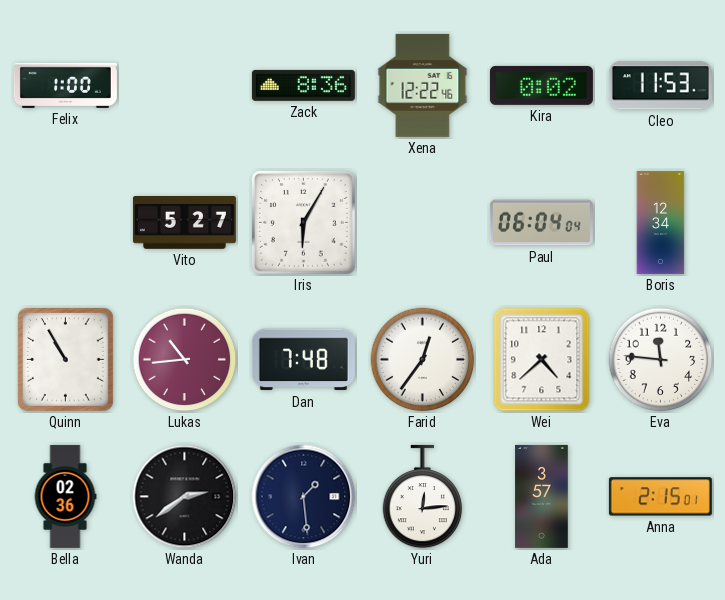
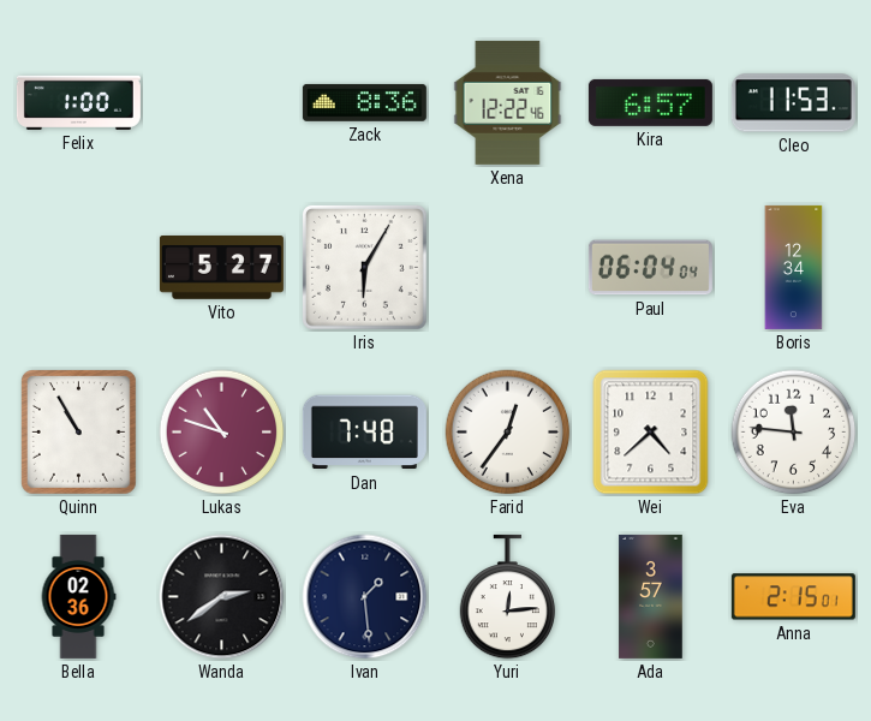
Kira: 0:02 -> 6:57 (650, 102)
Lukas: 10:44 -> 10:48 (222, 433)
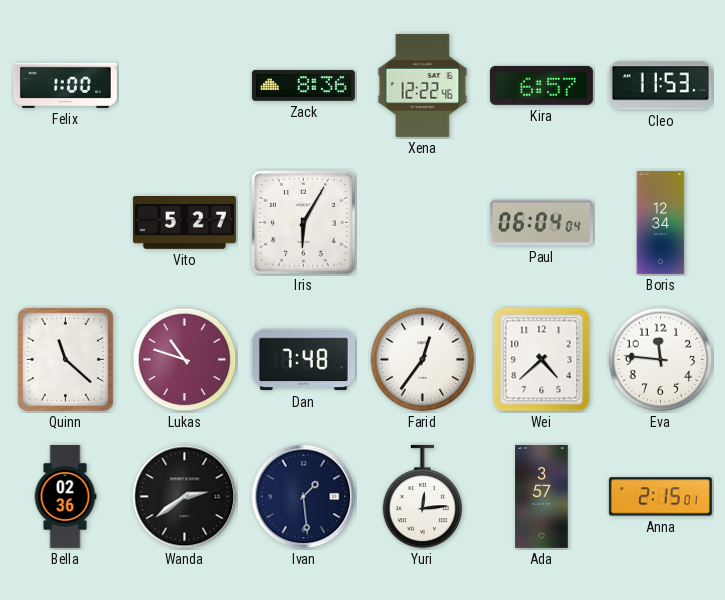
Quinn: 10:55 -> 11:22 (66, 360)
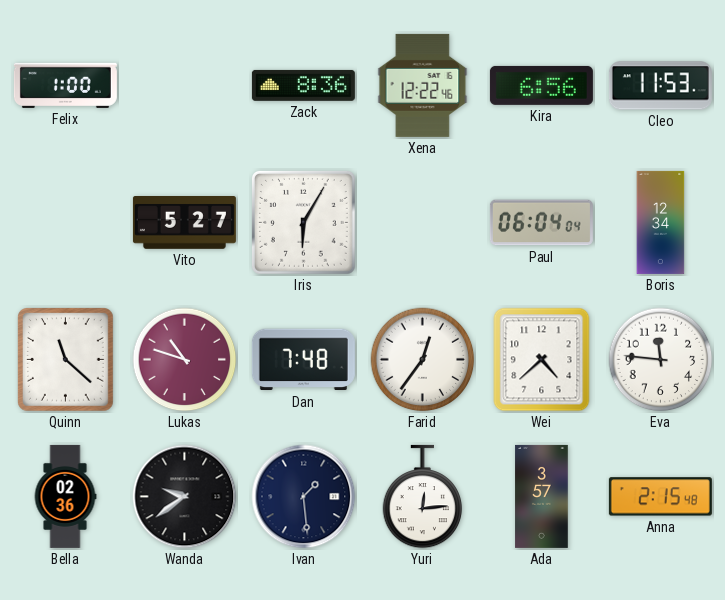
Kira: 6:57 -> 6:56 (541, 85)
Wanda: 2:39 -> 9:39 (185, 497)
Anna: 2:15:01 -> 2:15:48 (660, 497)
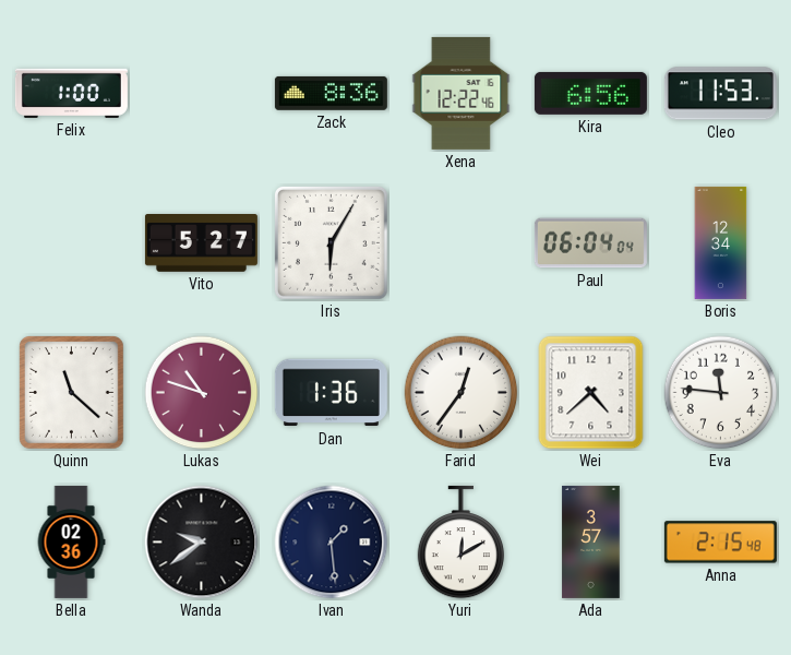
Dan: 7:48 -> 1:36 (331, 393)
Yuri: 12:14 -> 12:10 (462, 543)
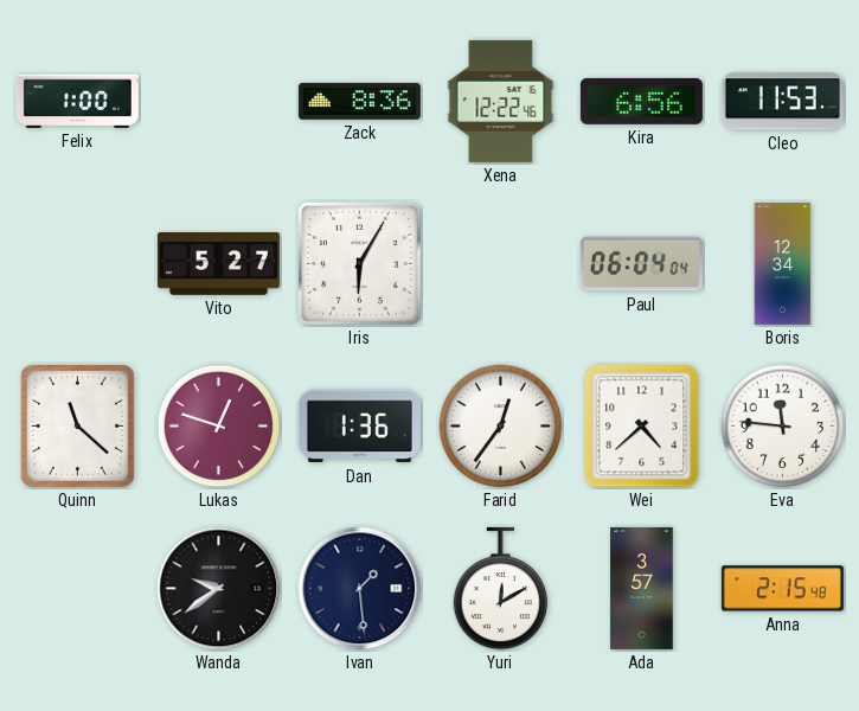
Lukas: 10:48 -> 12:48 (219, 427)
Bella: 02:36 -> none (71, 541)
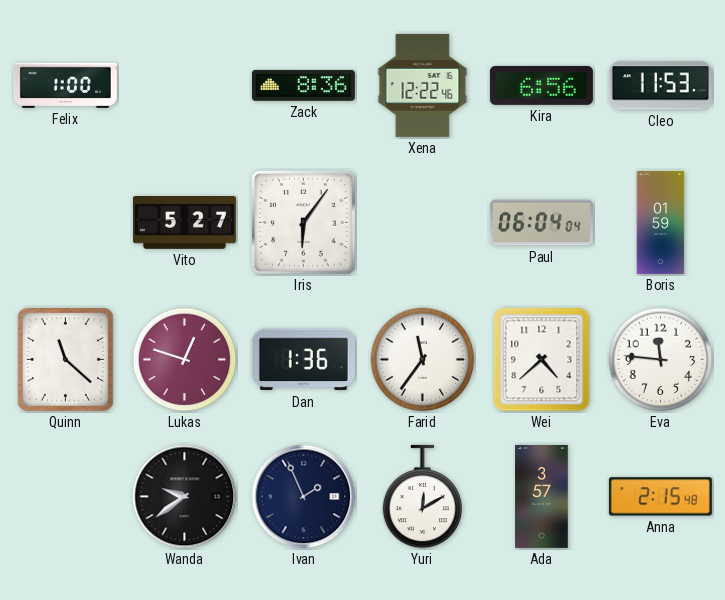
Iris: 6:05 -> 6:06 (303, 222)
Boris: 12:34 -> 01:59 (661, 222)
Farid: 12:36 -> 11:36 (423, 360)
Ivan: 1:29 -> 1:56 (304, 497)
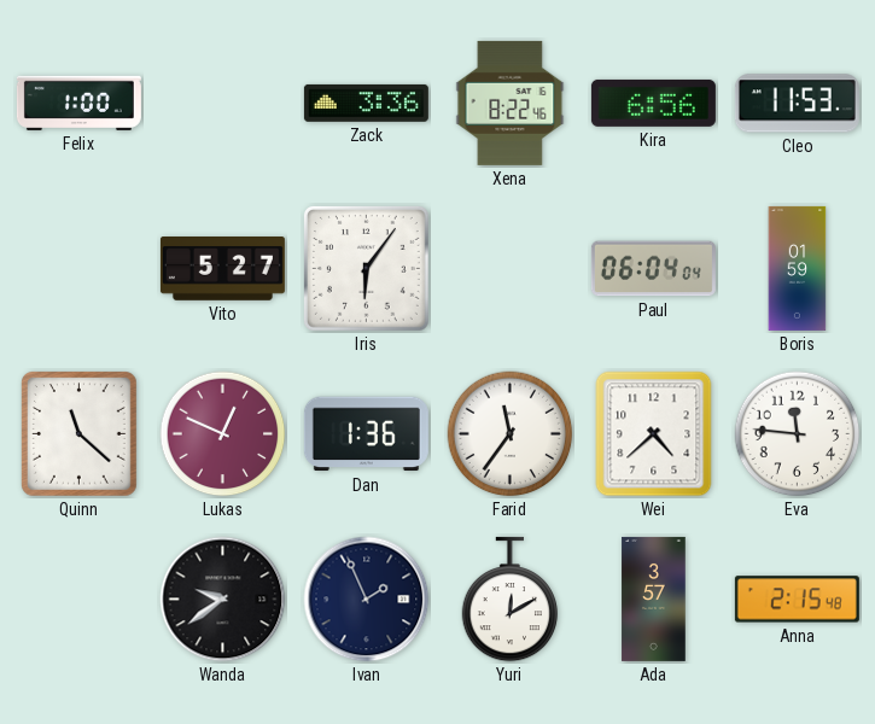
Zack: 8:36 -> 3:36 (366, 103)
Xena: 12:22 -> 8:22 (511, 103)
Lukas: 12:48 -> 12:49 (223, 434)
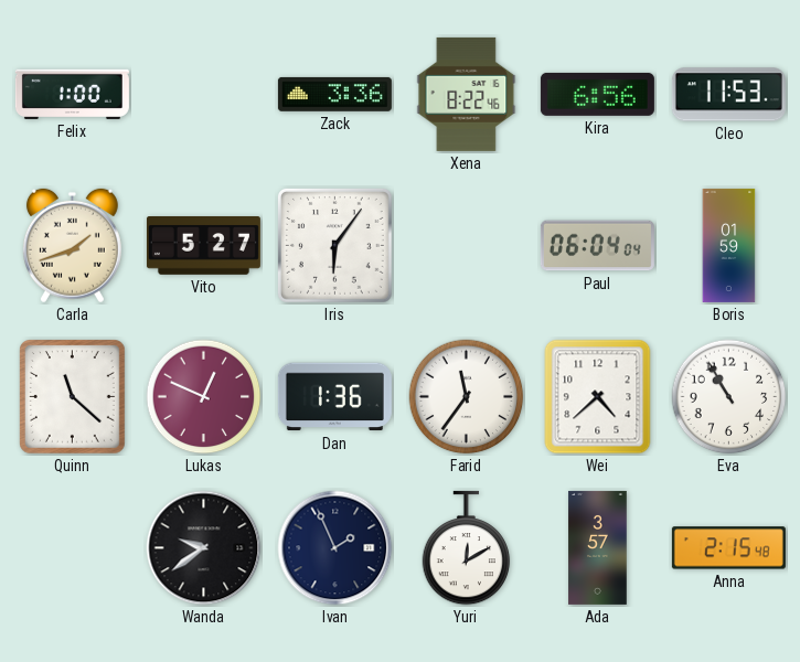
Carla: none -> 1:42 (72, 246)
Eva: 11:46 -> 10:55 (729, 397)
